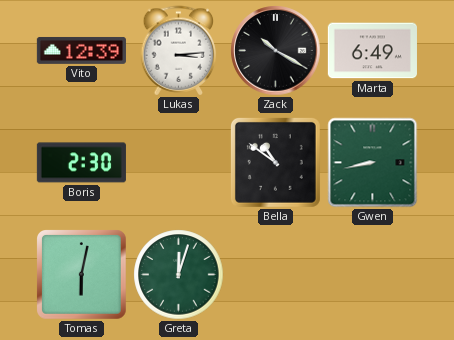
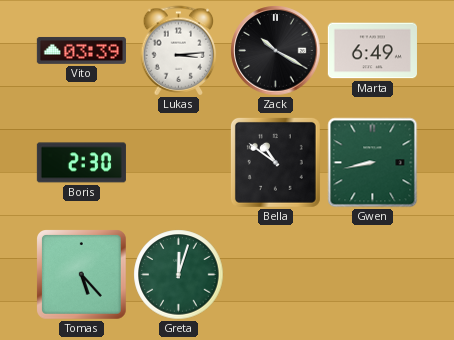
Vito: 12:39 -> 03:39 (81, 50)
Tomas: 6:02 -> 5:23 (82, 275)
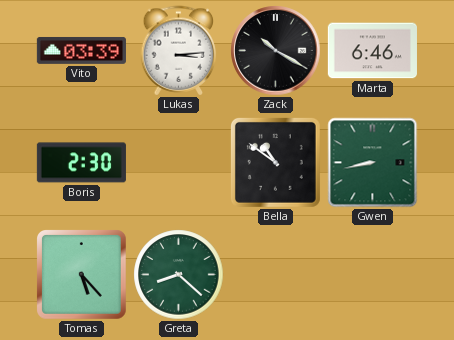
Marta: 6:49 -> 6:46 (372, 51)
Greta: 12:03 -> 8:22 (179, 275)
